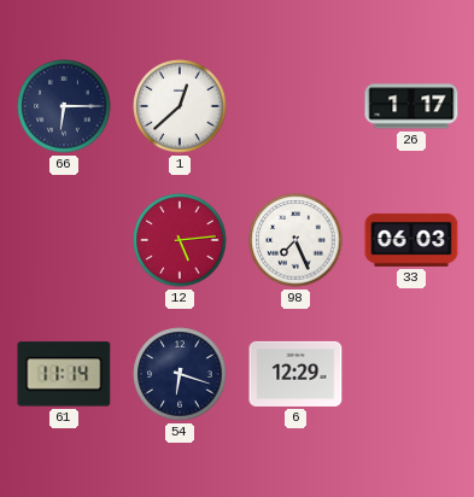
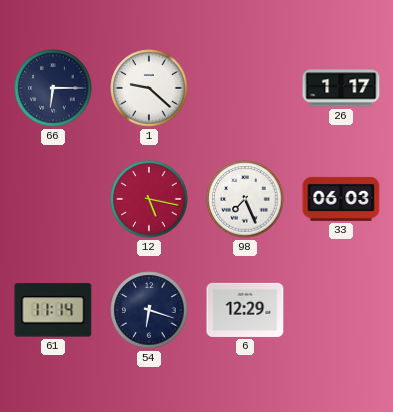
1: 12:38 -> 9:22 (149, 88)
12: 5:14 -> 5:17 (149, 199)
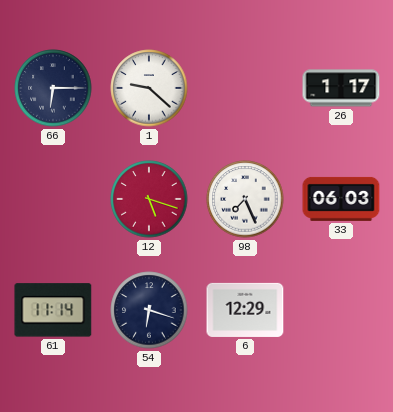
12: 5:17 -> 5:18 (149, 199)
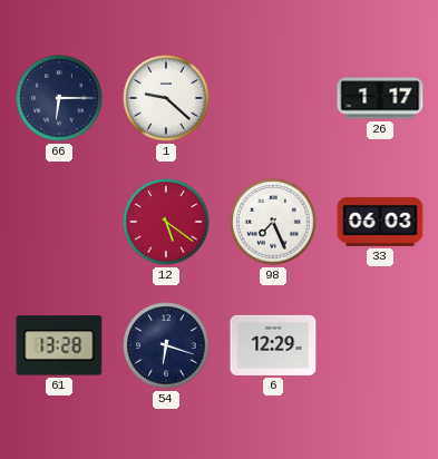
12: 5:18 -> 5:21 (166, 222)
61: 11:14 -> 13:28 (59, 345)
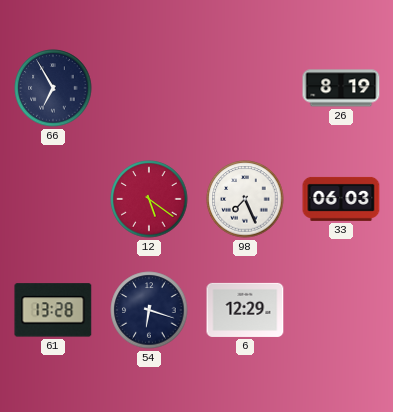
66: 6:15 -> 6:55 (53, 88)
1: 9:22 -> none (166, 98)
26: 1:17 -> 8:19 (341, 88)
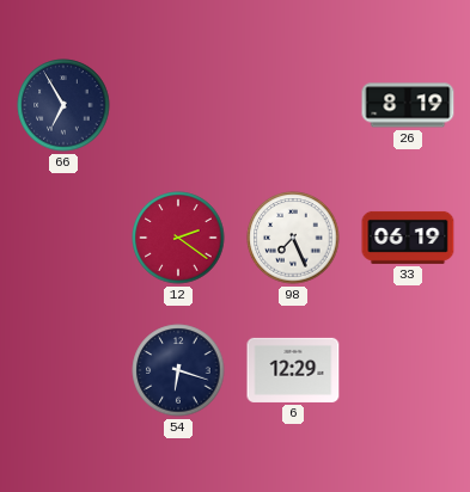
12: 5:21 -> 2:21 (178, 238)
33: 06:03 -> 06:19 (408, 238)
61: 13:28 -> none (53, 310)
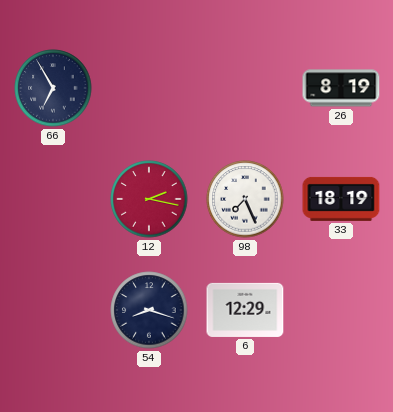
12: 2:21 -> 2:17 (149, 199)
33: 06:19 -> 18:19 (341, 199)
54: 6:18 -> 8:18 (149, 310)
